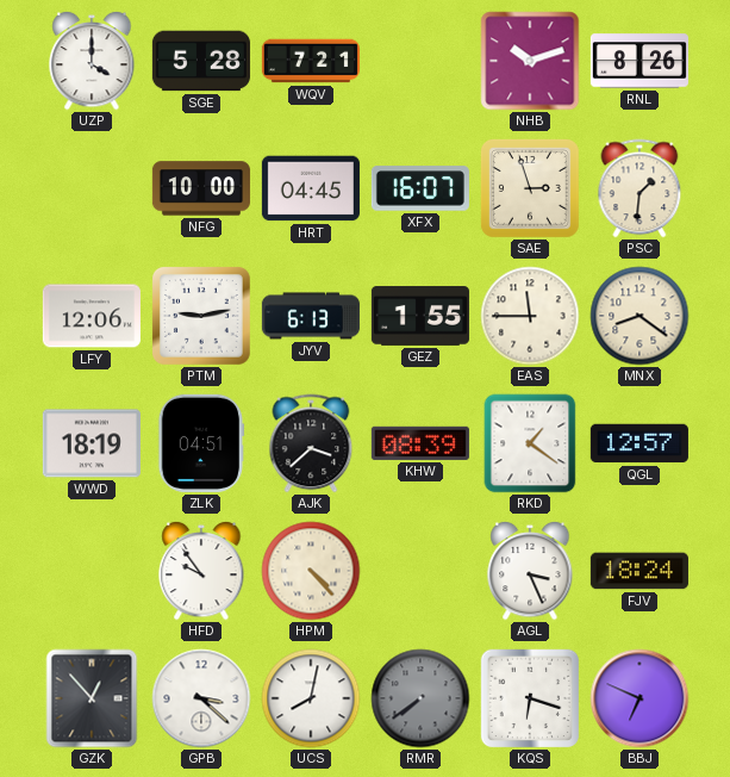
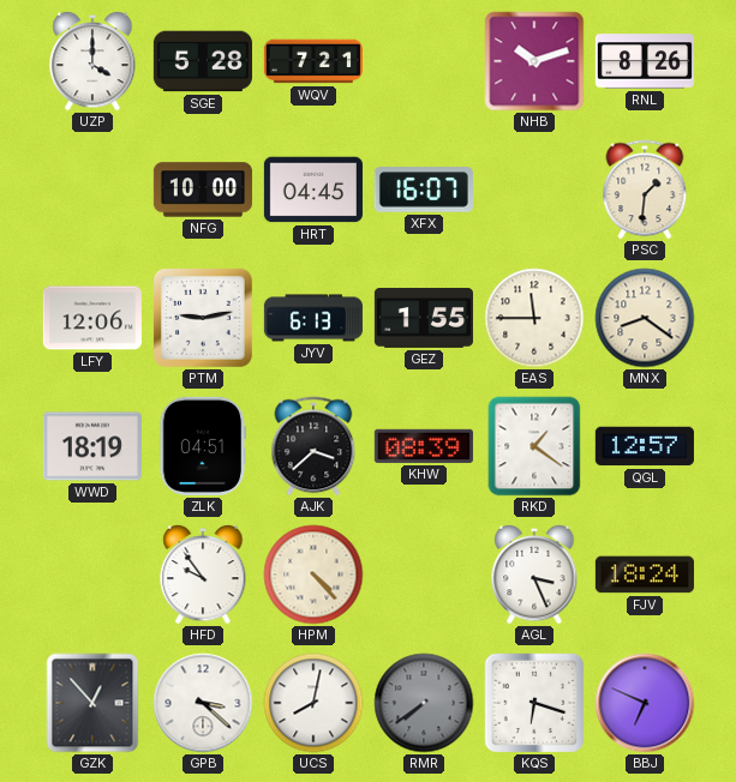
SAE: 2:57 -> none (530, 188)
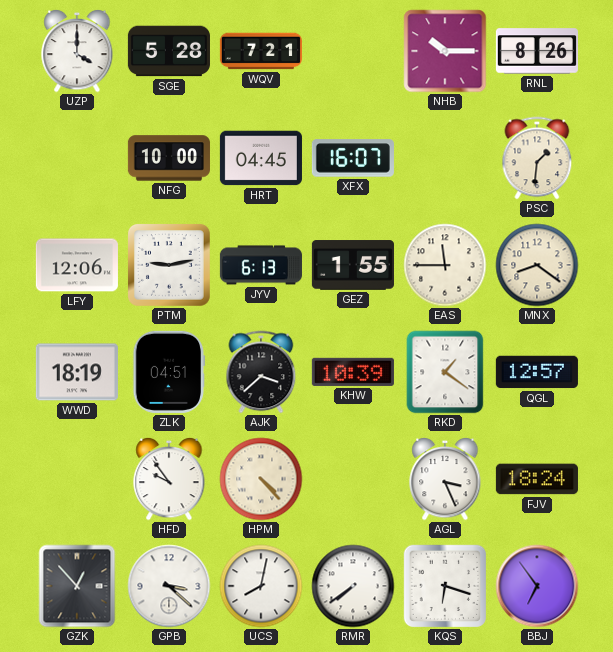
NHB: 10:12 -> 10:15 (445, 51)
KHW: 08:39 -> 10:39 (353, 372)
RMR dial: grey -> white (353, 586)
BBJ: 6:49 -> 6:54 (537, 586)
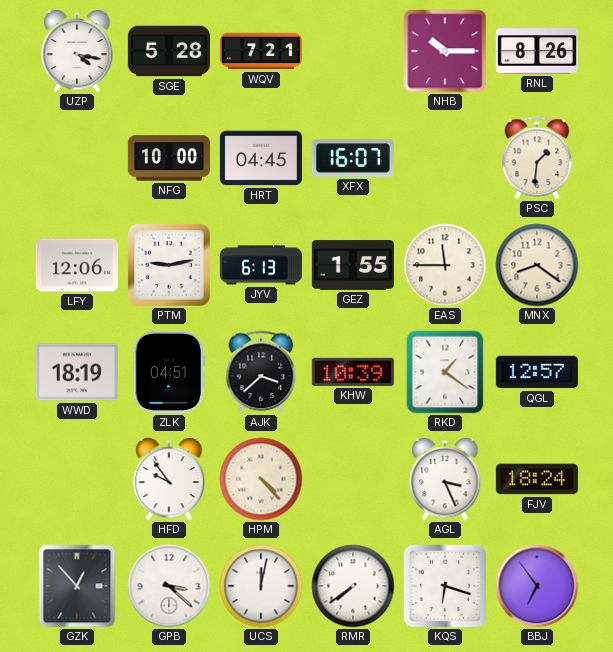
UZP: 4:00 -> 4:17 (77, 51)
UCS: 8:02 -> 12:02 (261, 586)
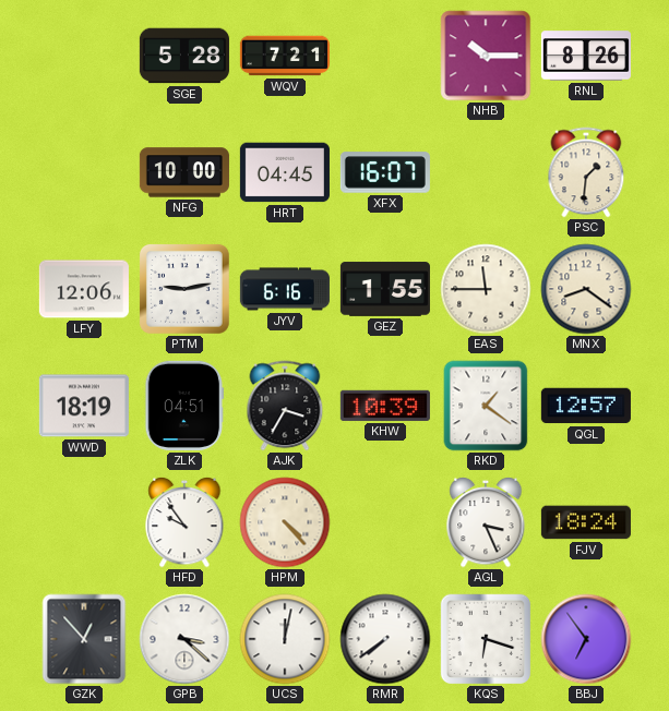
UZP: 4:17 -> none (77, 51)
JYV: 6:13 -> 6:16 (285, 289)
AJK: 3:38 -> 3:35 (285, 406)
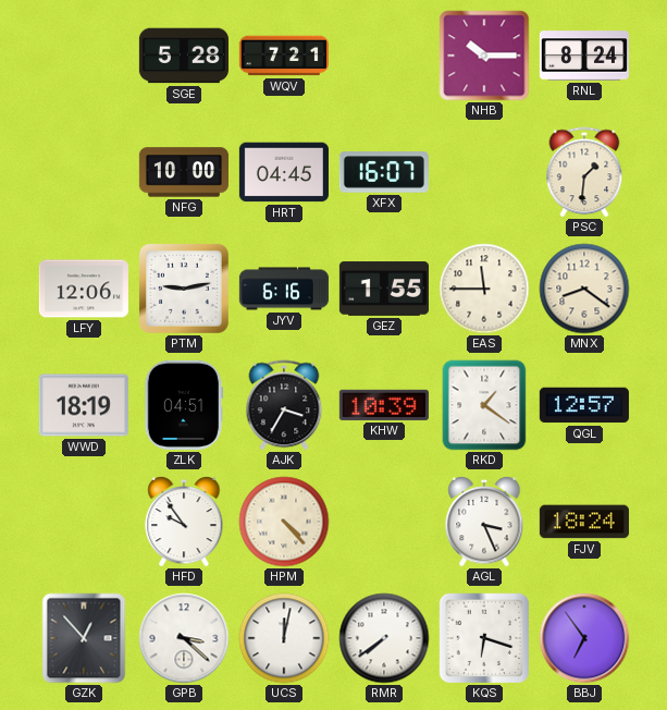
RNL: 8:26 -> 8:24 (584, 56)
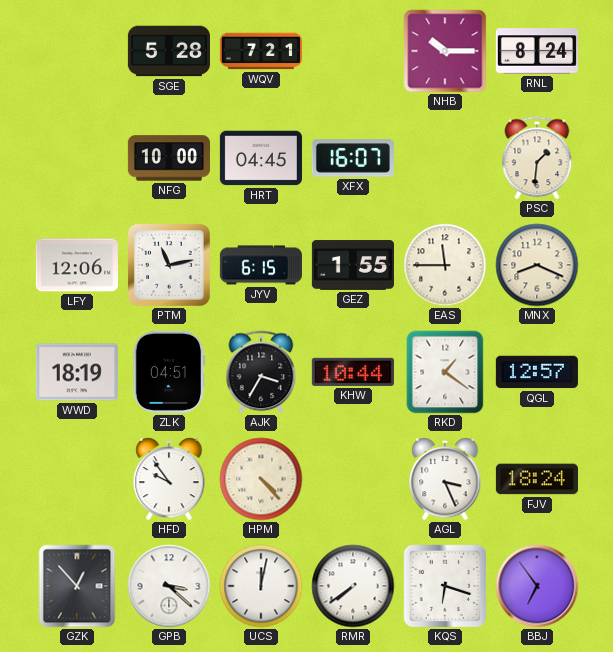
PTM: 9:13 -> 11:13 (169, 265)
JYV: 6:16 -> 6:15 (261, 265)
MNX: 8:21 -> 8:19 (537, 265)
KHW: 10:39 -> 10:44 (353, 372)
